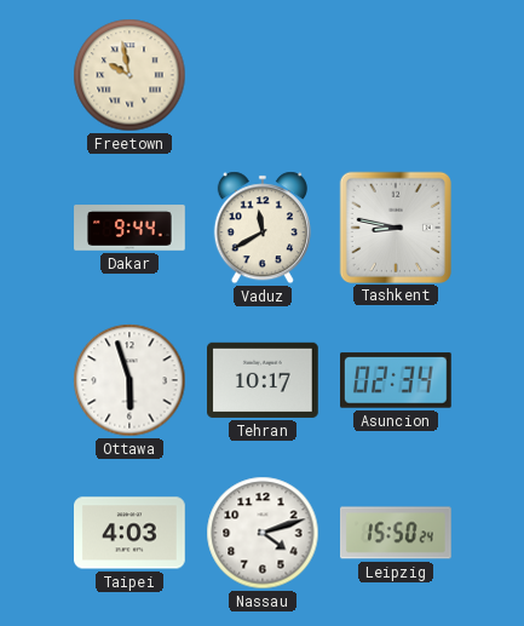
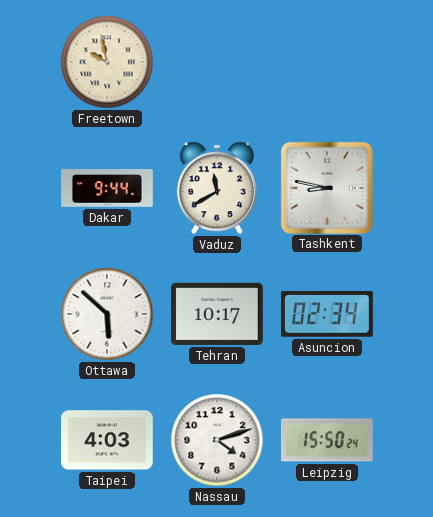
Ottawa: 5:57 -> 5:52 (107, 314)
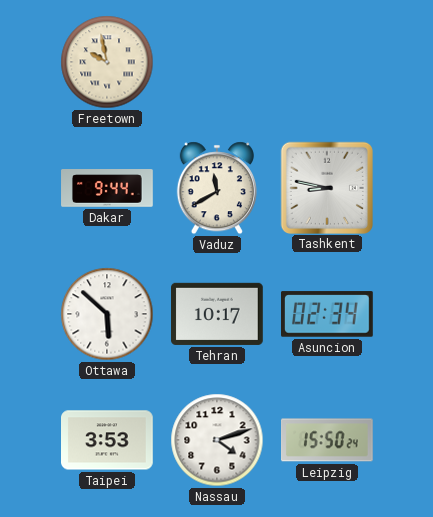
Taipei: 4:03 -> 3:53 (108, 440)
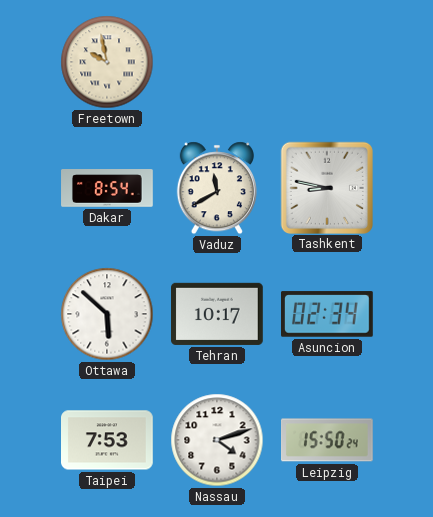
Dakar: 9:44 -> 8:54 (107, 188)
Taipei: 3:53 -> 7:53 (108, 440)
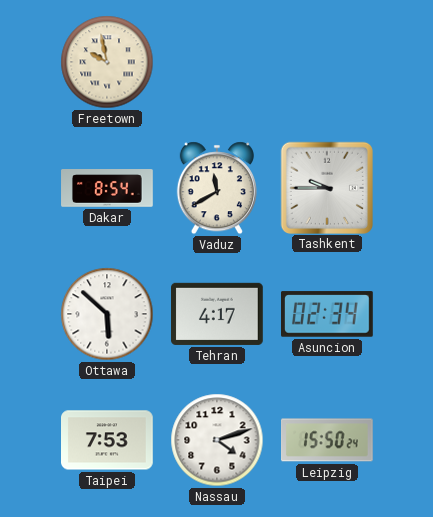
Tashkent: 8:47 -> 9:45 (326, 187)
Tehran: 10:17 -> 4:17 (218, 314)
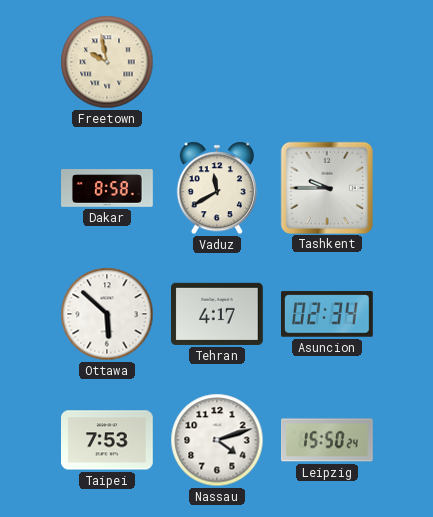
Dakar: 8:54 -> 8:58 (107, 188)
